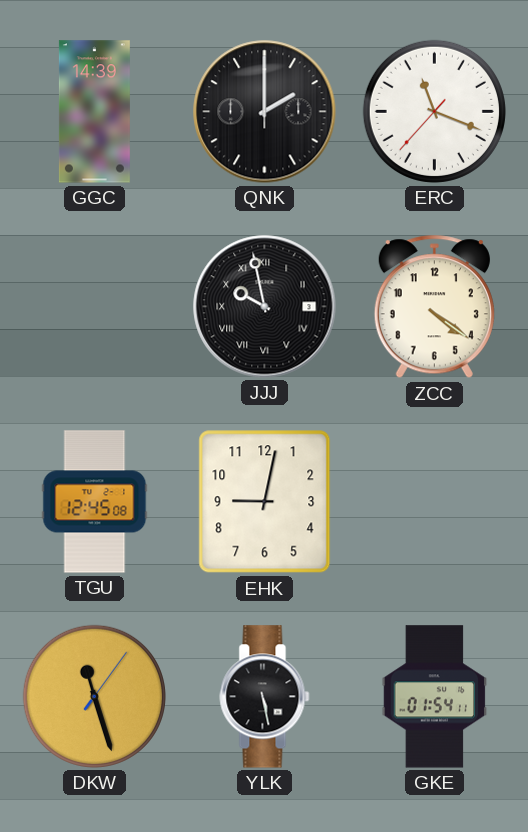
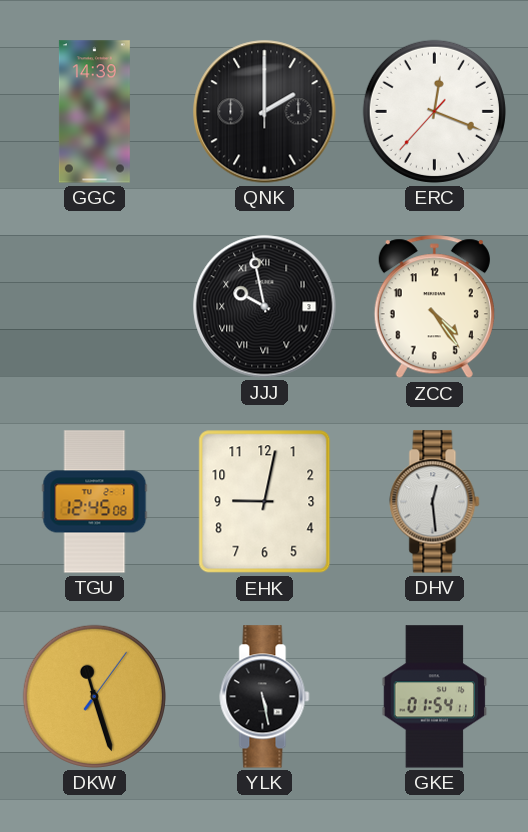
ERC: 11:18 -> 12:18 (434, 111)
ZCC: 4:21 -> 4:24 (434, 307)
DHV: none -> 12:29 (435, 502)
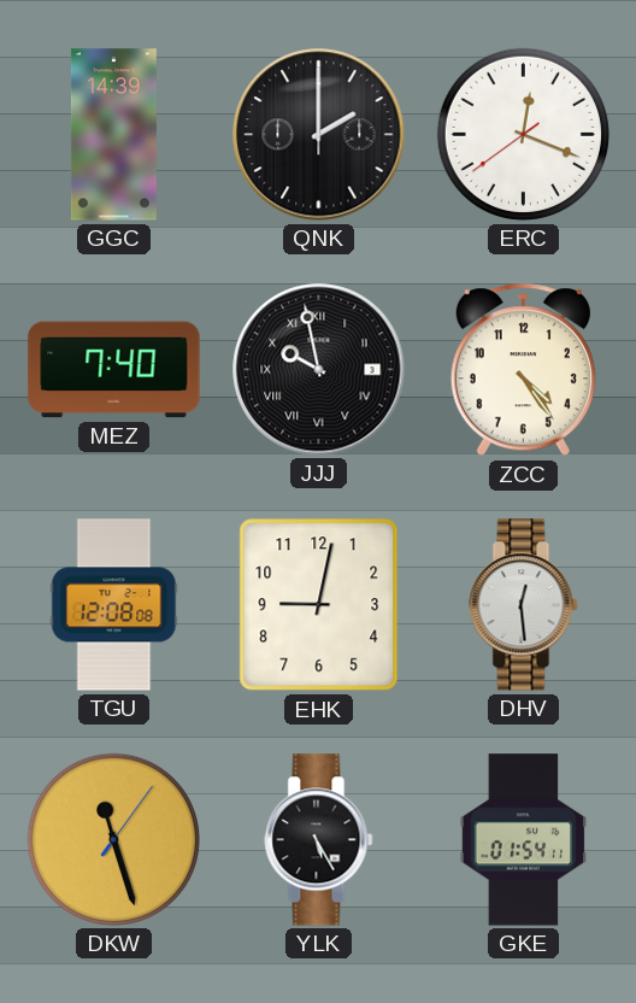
ERC: 12:18:37 -> 12:18:39 (523, 134)
MEZ: none -> 7:40 (114, 370)
TGU: 12:45 -> 12:08 (114, 605)
YLK: 5:28 -> 5:25 (319, 840)
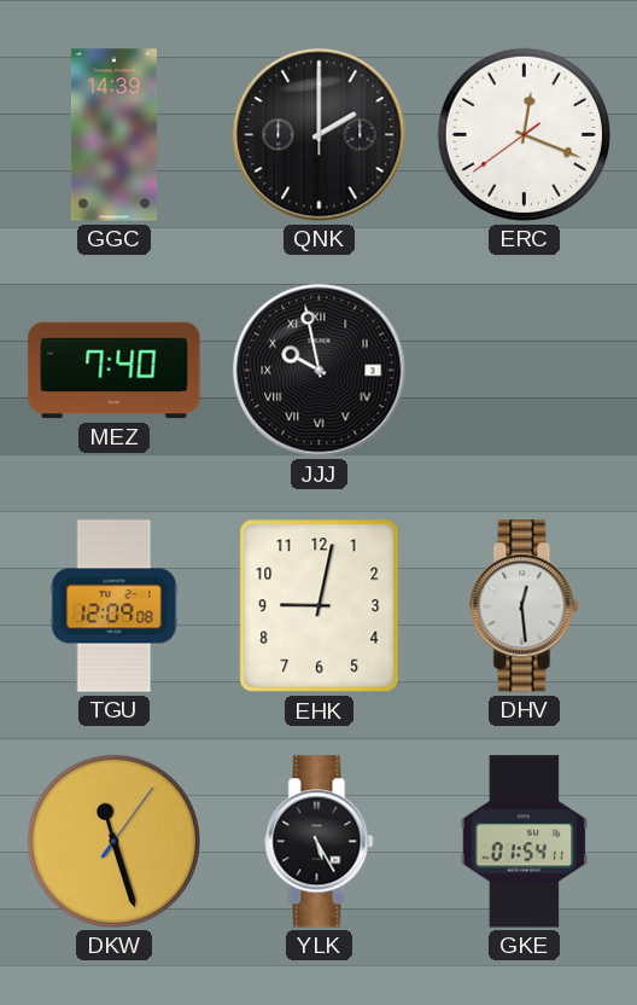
ZCC: 4:24 -> none (523, 370)
TGU: 12:08 -> 12:09 (115, 606)
